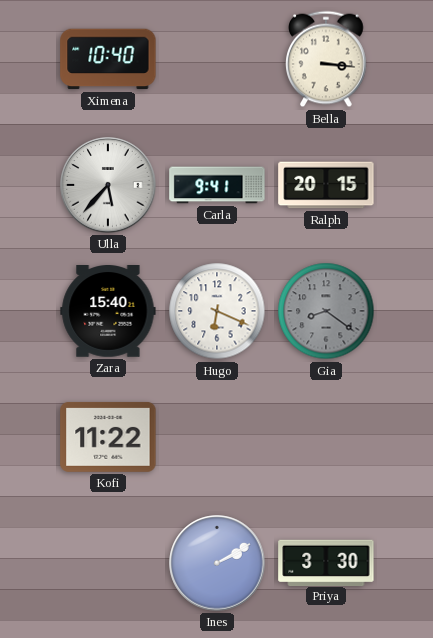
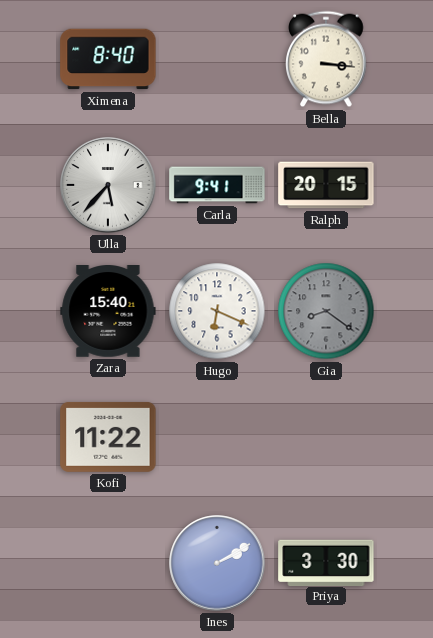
Ximena: 10:40 -> 8:40 (108, 59)
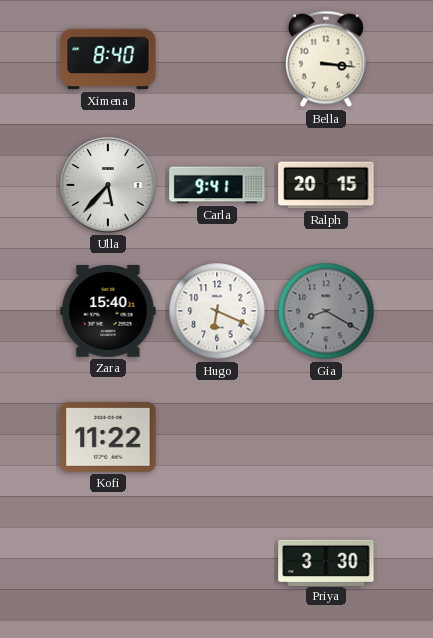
Gia: 8:21 -> 8:20 (326, 311)
Ines: 2:10 -> none (217, 563)
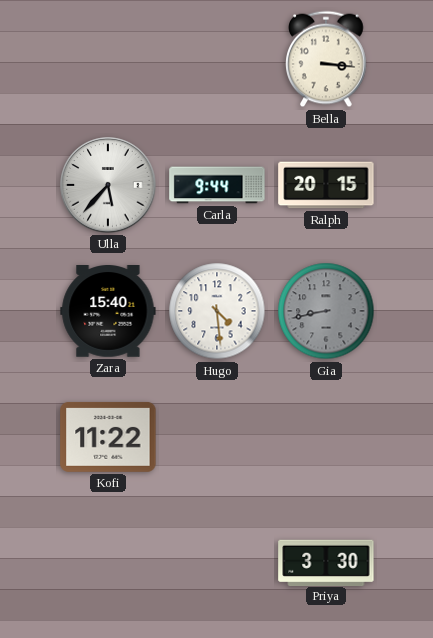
Ximena: 8:40 -> none (108, 59)
Carla: 9:41 -> 9:44 (217, 185)
Hugo: 6:19 -> 4:29 (217, 311)
Gia: 8:20 -> 8:43 (326, 311)
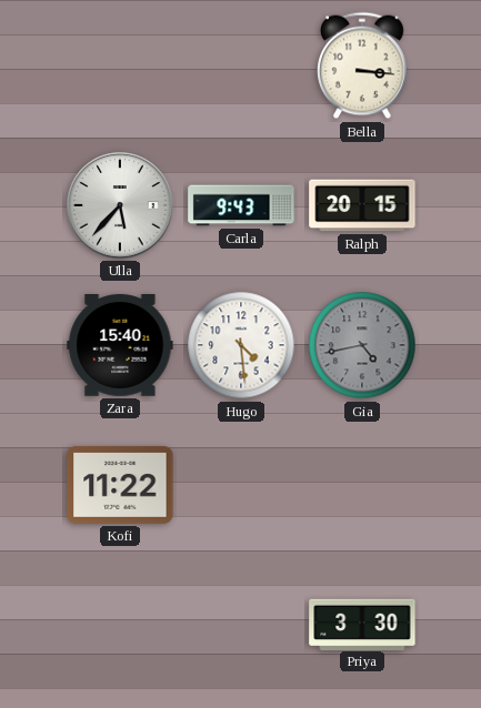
Carla: 9:44 -> 9:43 (241, 205)
Gia: 8:43 -> 4:43 (362, 345)
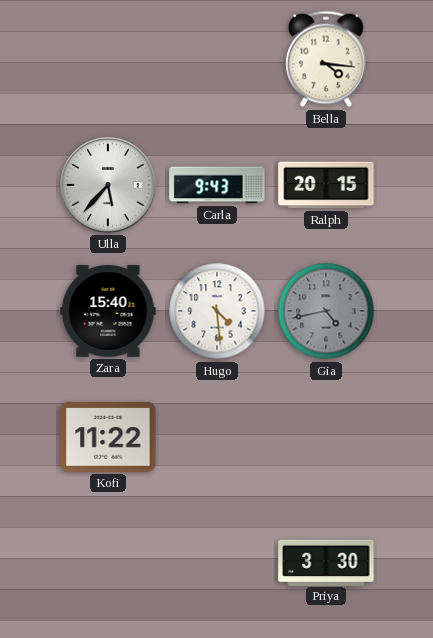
Bella: 3:16 -> 4:16 (327, 59)
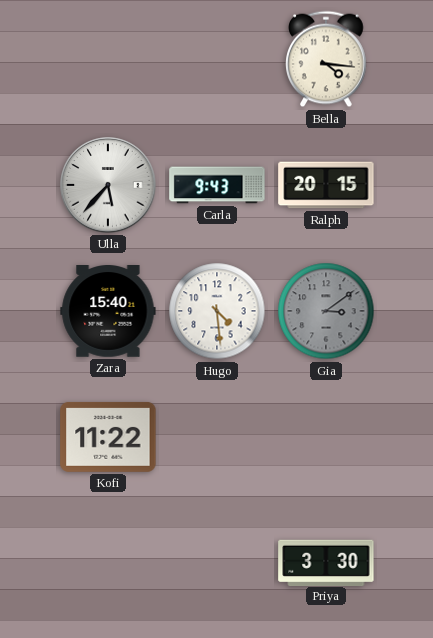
Gia: 4:43 -> 3:09 (326, 311)
